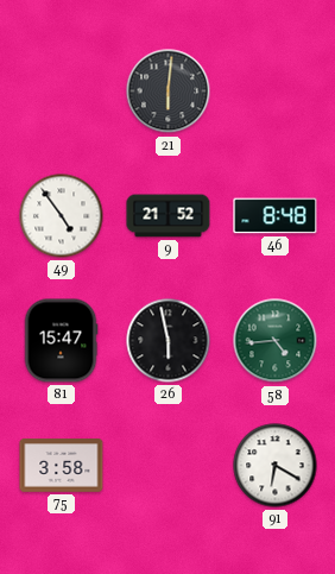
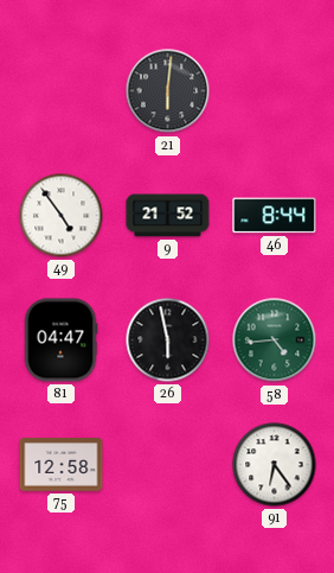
46: 8:48 -> 8:44 (275, 216)
81: 15:47 -> 04:47 (60, 340)
75: 3:58 -> 12:58 (62, 465)
91: 6:20 -> 6:24 (275, 465)
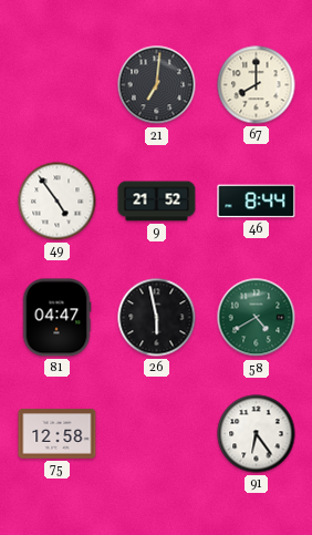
21: 6:01 -> 7:01 (157, 85)
67: none -> 8:00 (257, 85)
58: 4:44 -> 4:40 (257, 318)
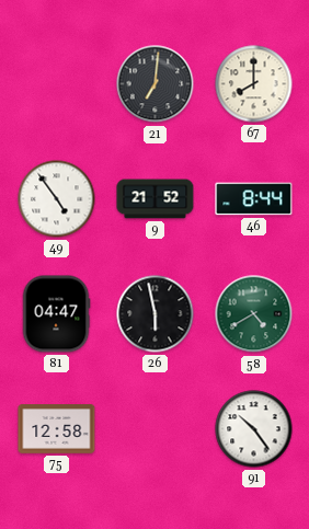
91: 6:24 -> 10:24 (254, 429)
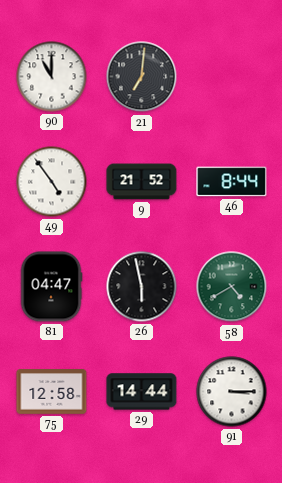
90: none -> 11:00 (52, 77)
67: 8:00 -> none (254, 84)
29: none -> 14:44 (142, 392)
91: 10:24 -> 3:15 (232, 392)
